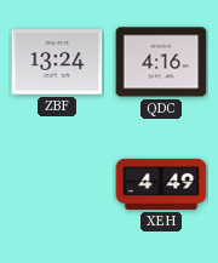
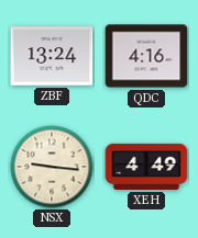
NSX: none -> 9:16 (52, 167)
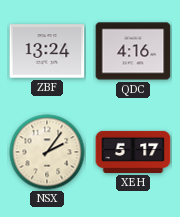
NSX: 9:16 -> 2:06 (47, 152)
XEH: 4:49 -> 5:17 (133, 152)
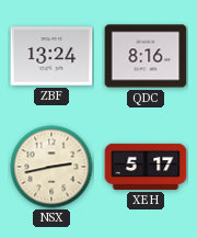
QDC: 4:16 -> 8:16 (146, 56)
NSX: 2:06 -> 2:43 (51, 167)
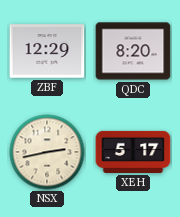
ZBF: 13:24 -> 12:29 (47, 51)
QDC: 8:16 -> 8:20 (133, 51)
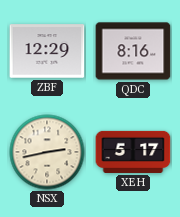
QDC: 8:20 -> 8:16 (133, 51)
